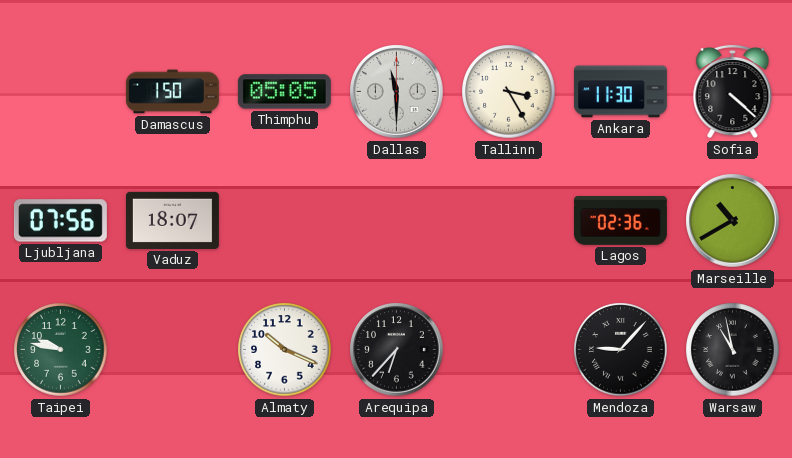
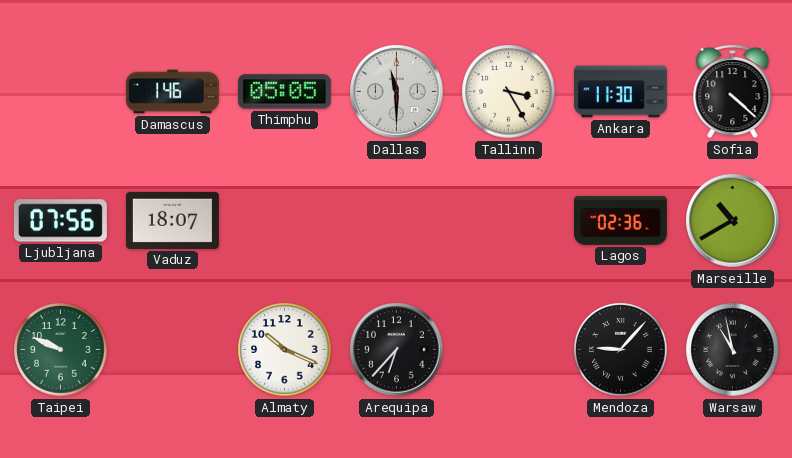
Damascus: 1:50 -> 1:46 (173, 92)
Taipei: 9:47 -> 9:49 (61, 350)
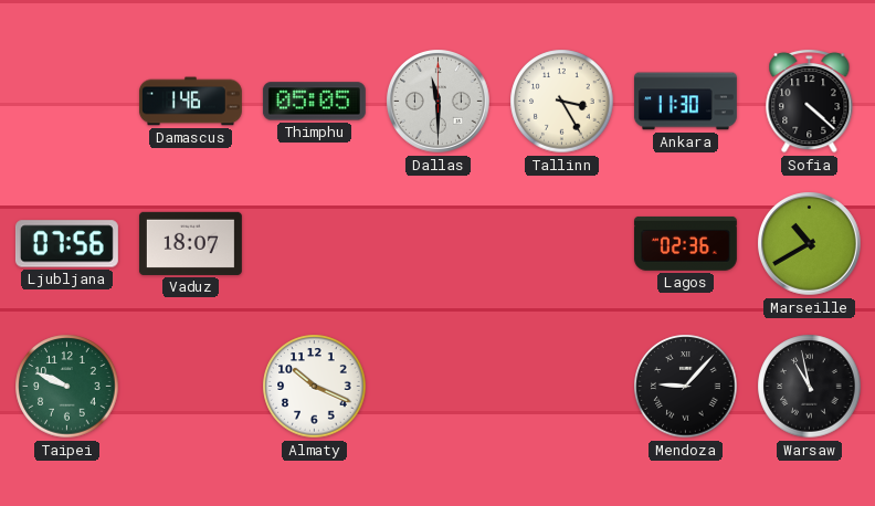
Arequipa: 6:37 -> none (397, 350)
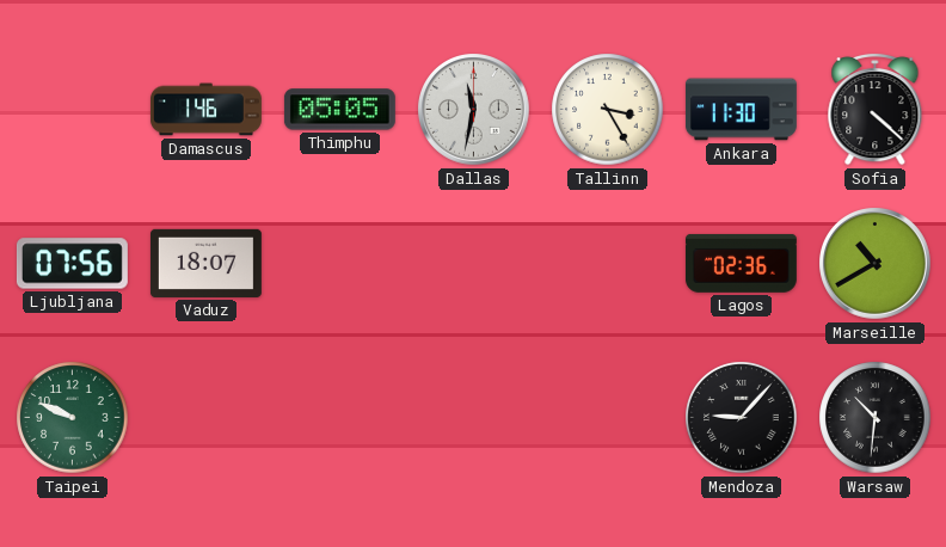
Dallas: 11:30 -> 11:32 (474, 110)
Almaty: 10:19 -> none (315, 387)
Warsaw: 10:58 -> 10:31 (876, 418)
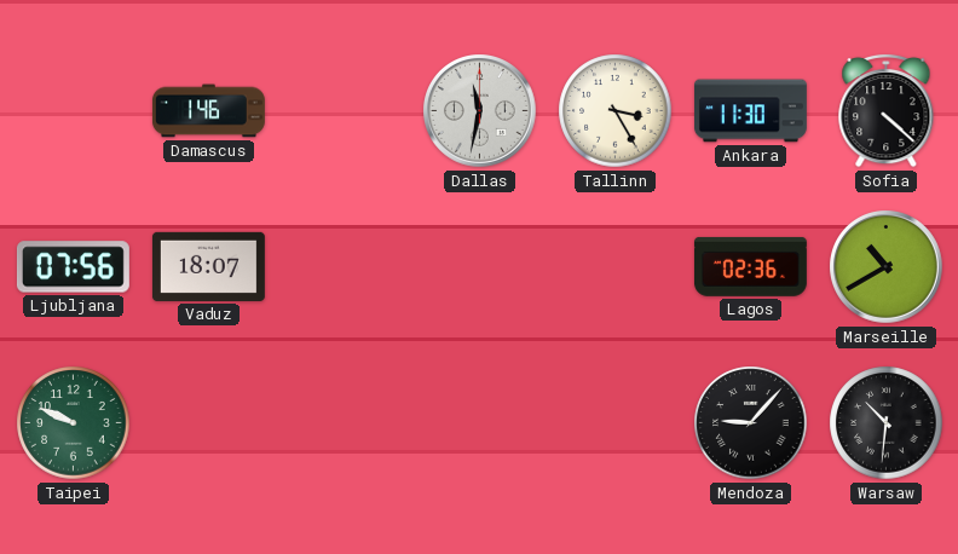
Thimphu: 05:05 -> none (339, 110)
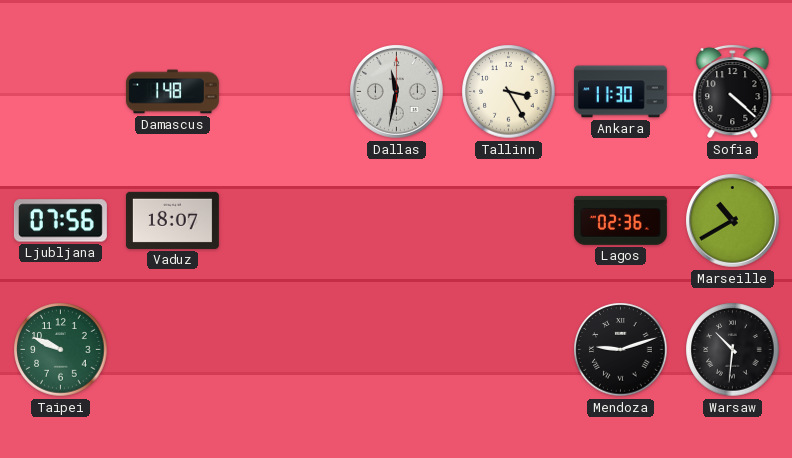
Damascus: 1:46 -> 1:48 (173, 92)
Mendoza: 9:07 -> 9:12 (621, 350)
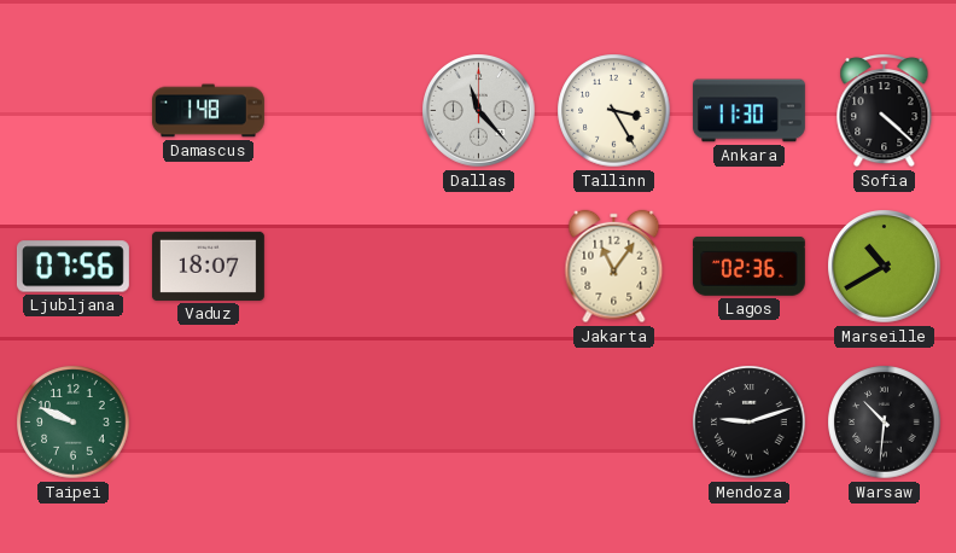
Dallas: 11:32 -> 11:23 (479, 111)
Jakarta: none -> 11:06 (614, 267)
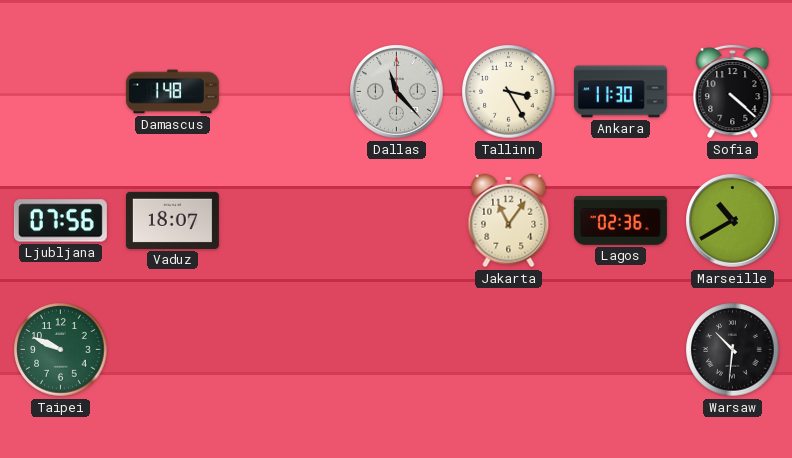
Mendoza: 9:12 -> none (750, 423)
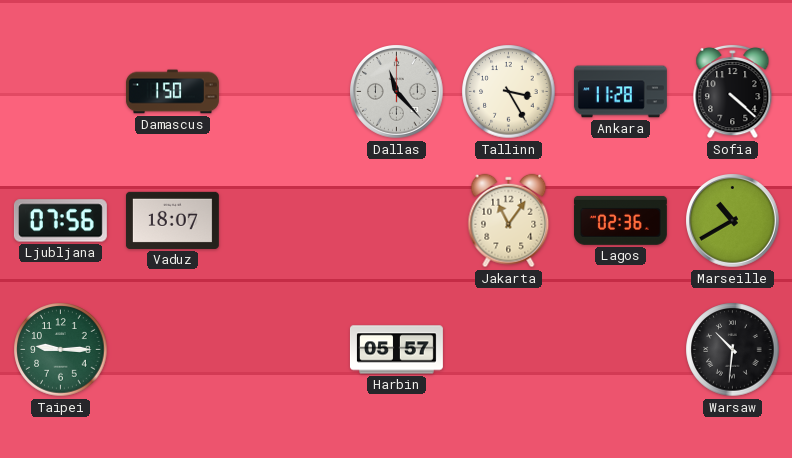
Damascus: 1:48 -> 1:50 (173, 92)
Ankara: 11:30 -> 11:28 (620, 92)
Taipei: 9:49 -> 9:15 (61, 350)
Harbin: none -> 05:57 (396, 350)
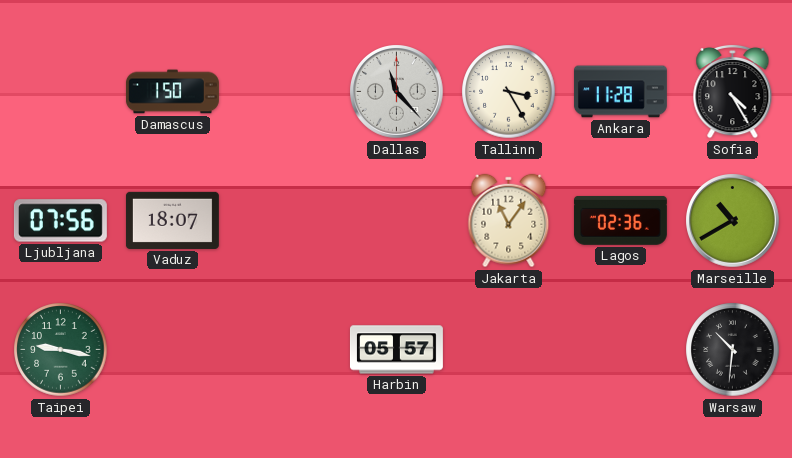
Sofia: 4:22 -> 4:25 (733, 91)
Taipei: 9:15 -> 9:17 (61, 350)
